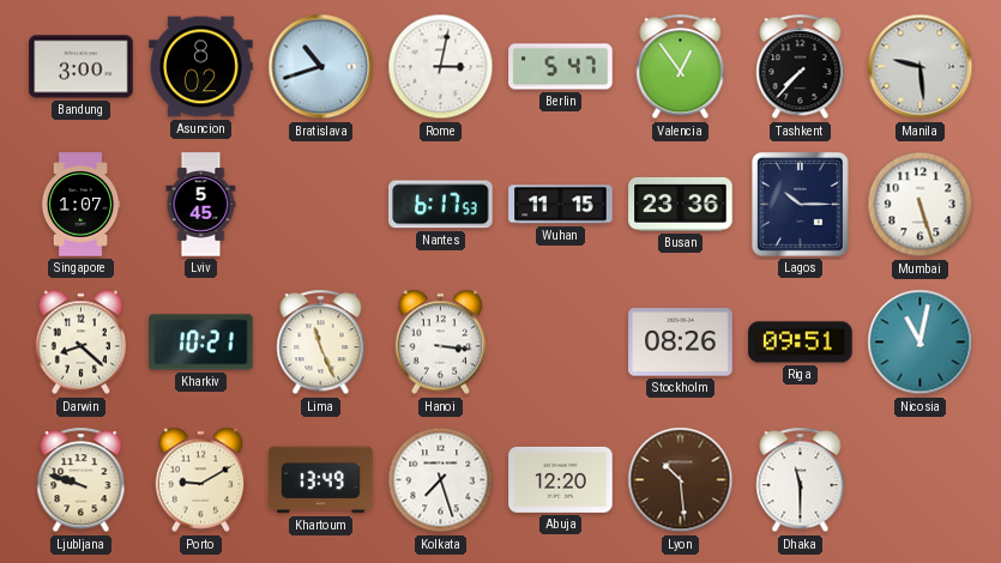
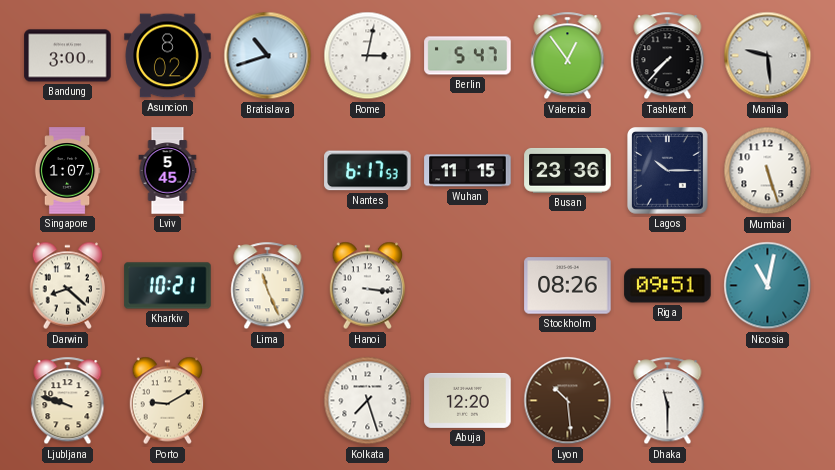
Khartoum: 13:49 -> none (321, 480)
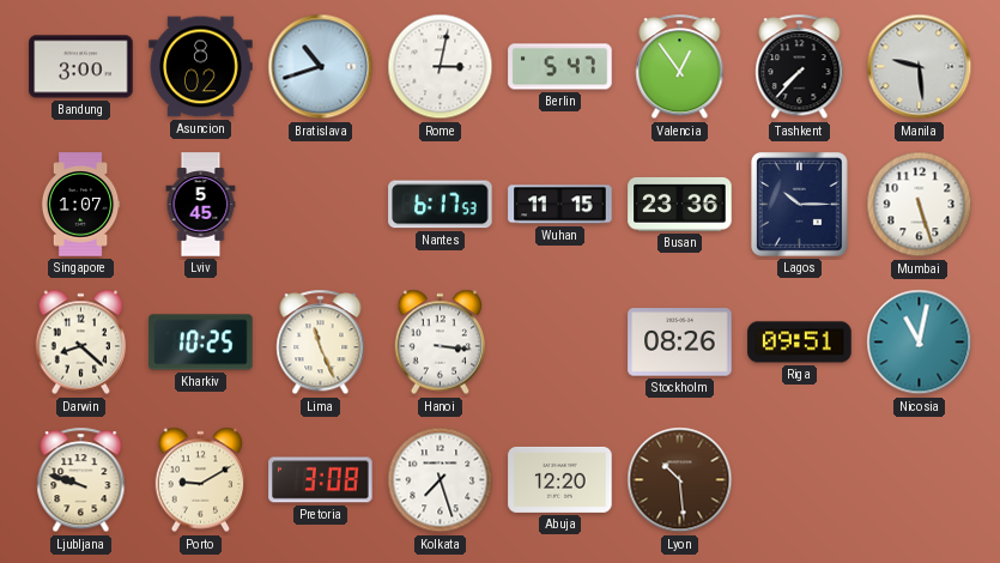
Kharkiv: 10:21 -> 10:25 (201, 343)
Pretoria: none -> 3:08 (321, 480)
Dhaka: 11:30 -> none (668, 401)
